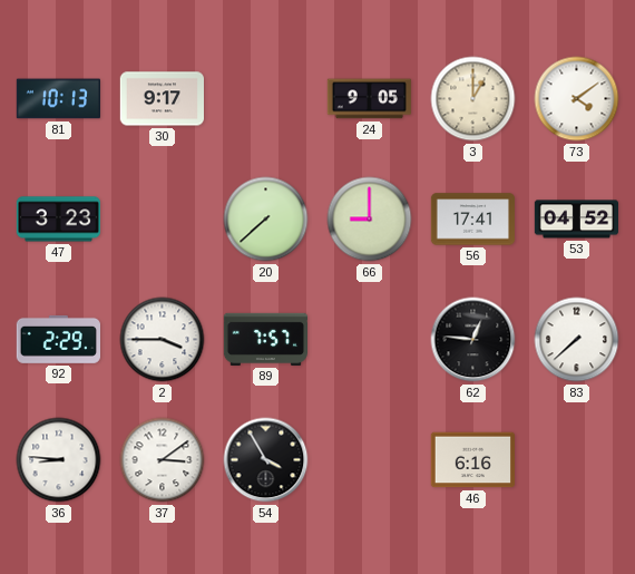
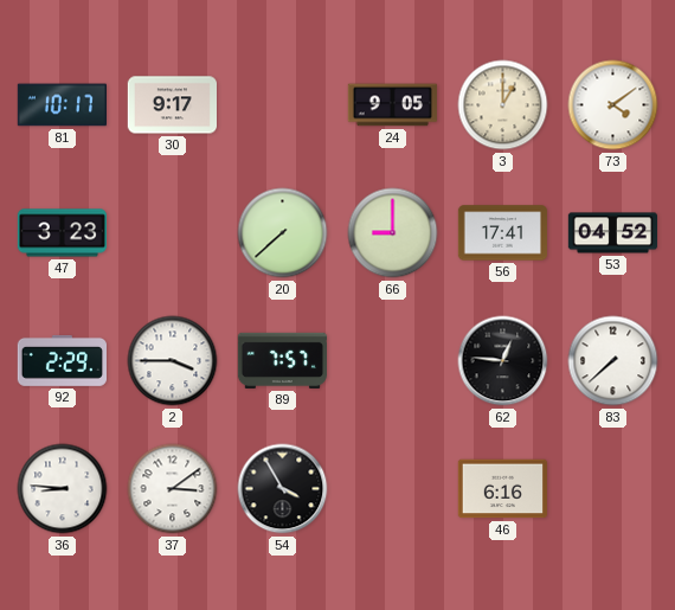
81: 10:13 -> 10:17 (62, 105)
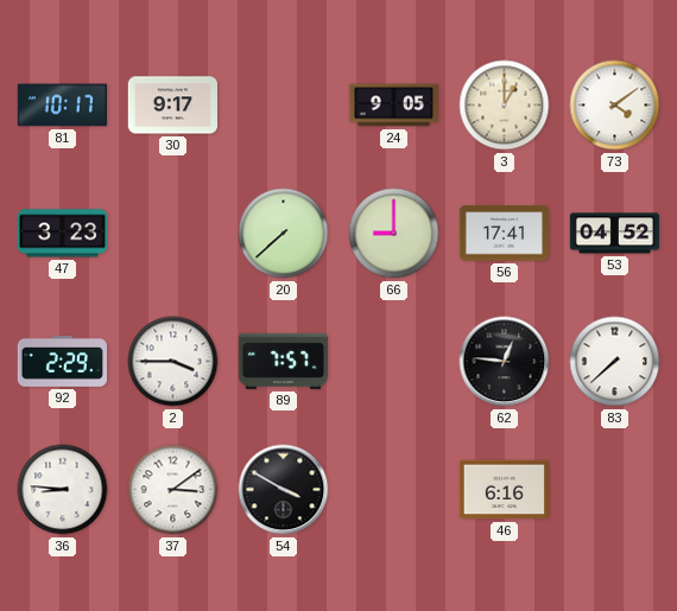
54: 3:55 -> 3:50 (284, 490)
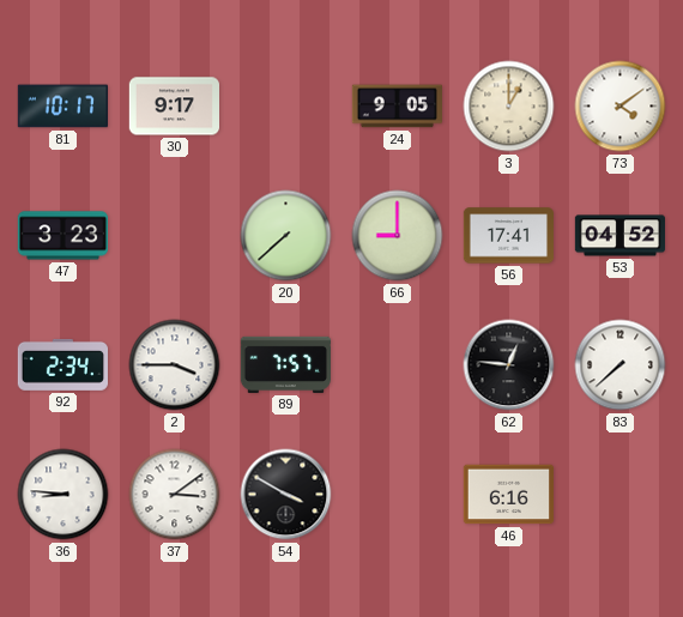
92: 2:29 -> 2:34 (62, 364)
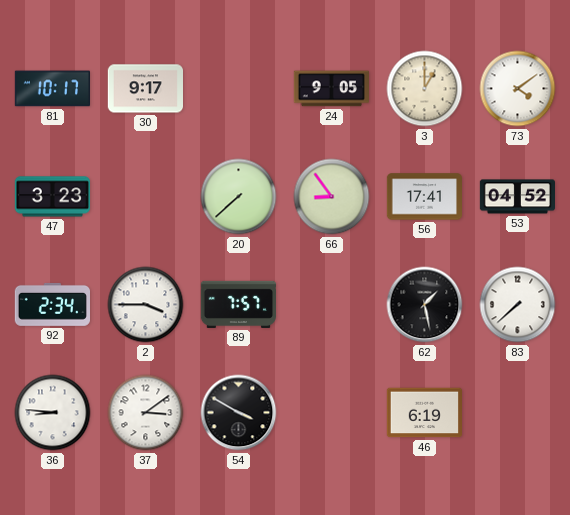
66: 9:00 -> 8:54 (332, 197)
62: 12:46 -> 1:28 (425, 305)
46: 6:16 -> 6:19 (424, 413)
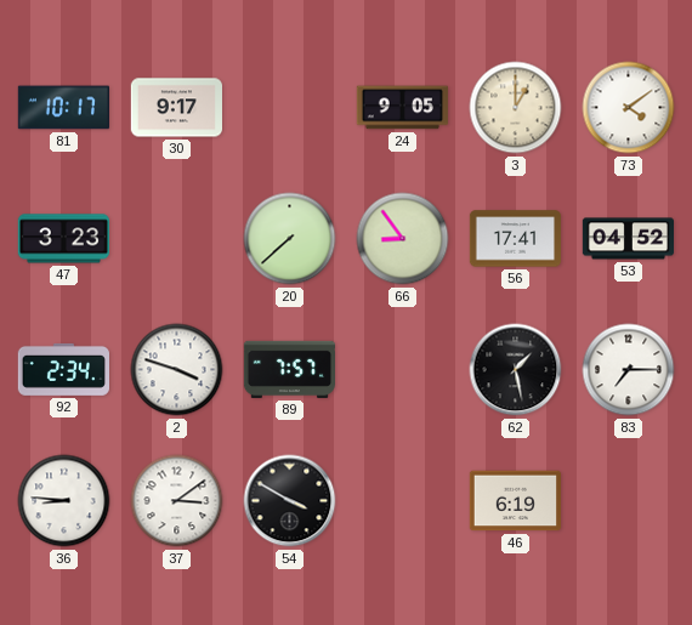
2: 3:45 -> 3:48 (177, 370)
83: 7:38 -> 7:15 (629, 370)
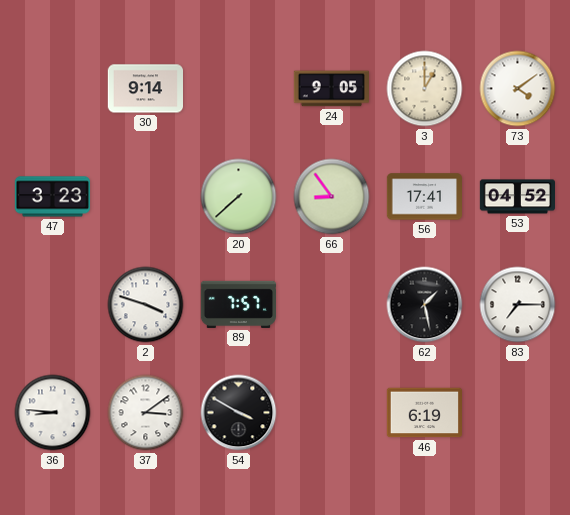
81: 10:17 -> none (63, 108)
30: 9:17 -> 9:14 (145, 89)
92: 2:34 -> none (63, 369)
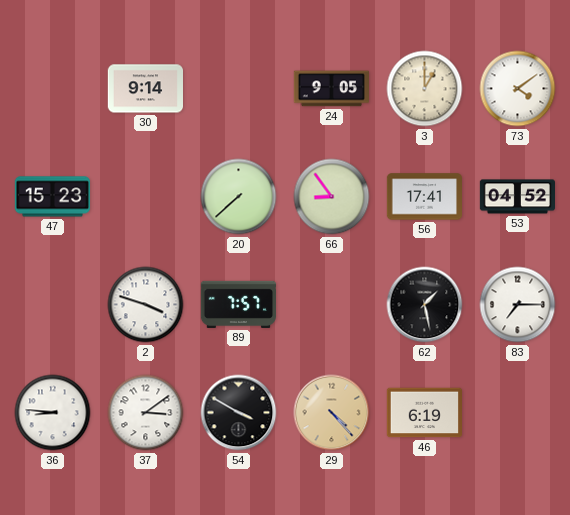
47: 3:23 -> 15:23 (52, 197)
29: none -> 4:23 (332, 413)
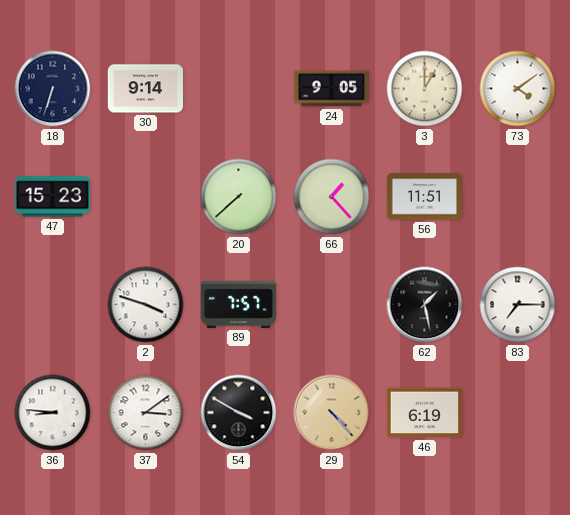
18: none -> 6:33 (53, 89)
66: 8:54 -> 1:23 (332, 197)
56: 17:41 -> 11:51 (424, 197)
53: 04:52 -> none (518, 197)
